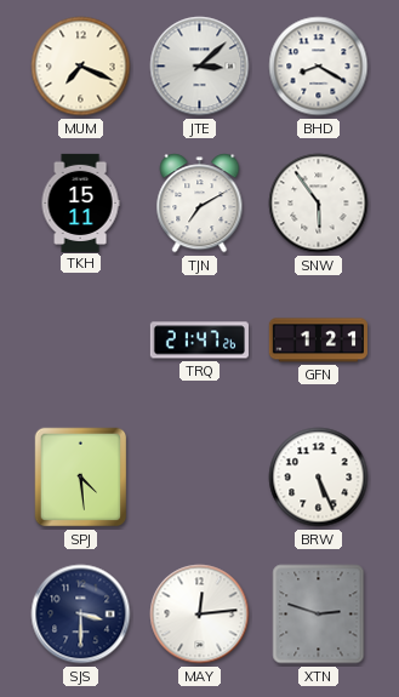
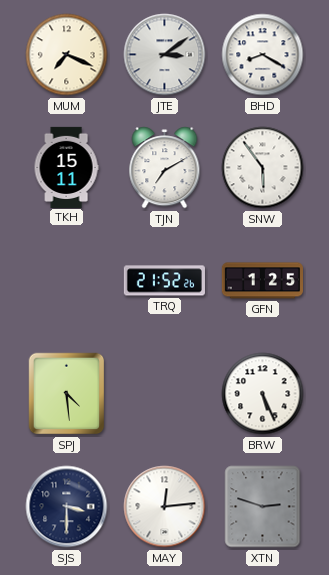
JTE: 3:08 -> 3:09 (165, 55)
TRQ: 21:47 -> 21:52 (164, 281)
GFN: 1:21 -> 1:25 (262, 281)
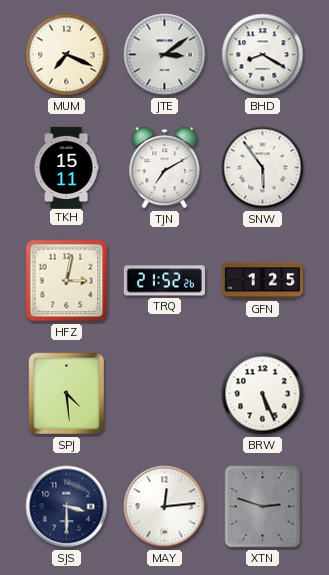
HFZ: none -> 3:02 (67, 281)
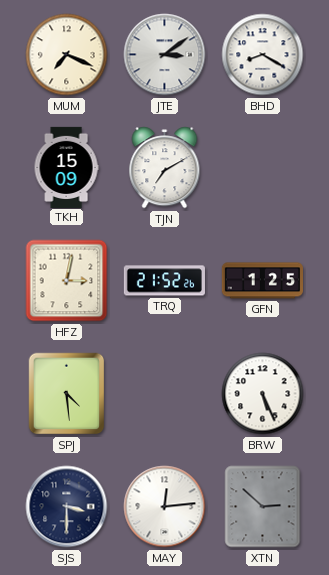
TKH: 15:11 -> 15:09 (66, 167)
SNW: 5:54 -> none (263, 168)
XTN: 2:48 -> 2:52 (263, 507)
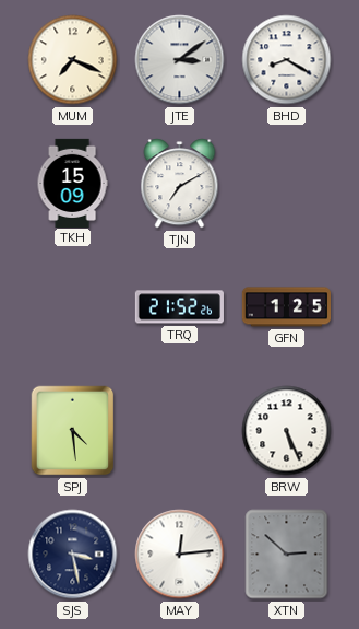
HFZ: 3:02 -> none (67, 281)
SJS: 3:30 -> 3:28 (73, 555)
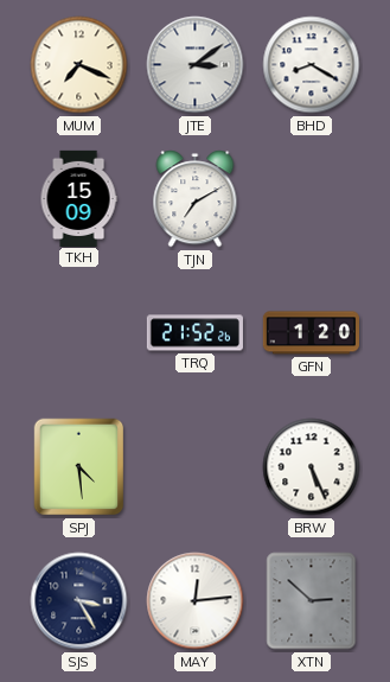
GFN: 1:25 -> 1:20 (311, 333)
SJS: 3:28 -> 3:25 (79, 601)
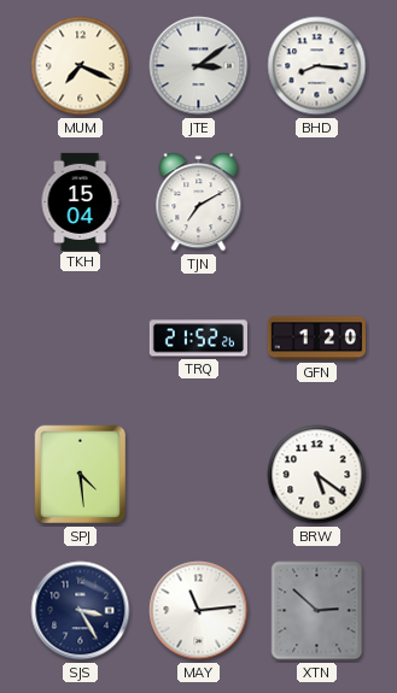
BHD: 8:20 -> 8:16 (317, 66)
TKH: 15:09 -> 15:04 (80, 201)
BRW: 5:26 -> 5:21 (317, 475)
MAY: 12:14 -> 11:14 (199, 611)
